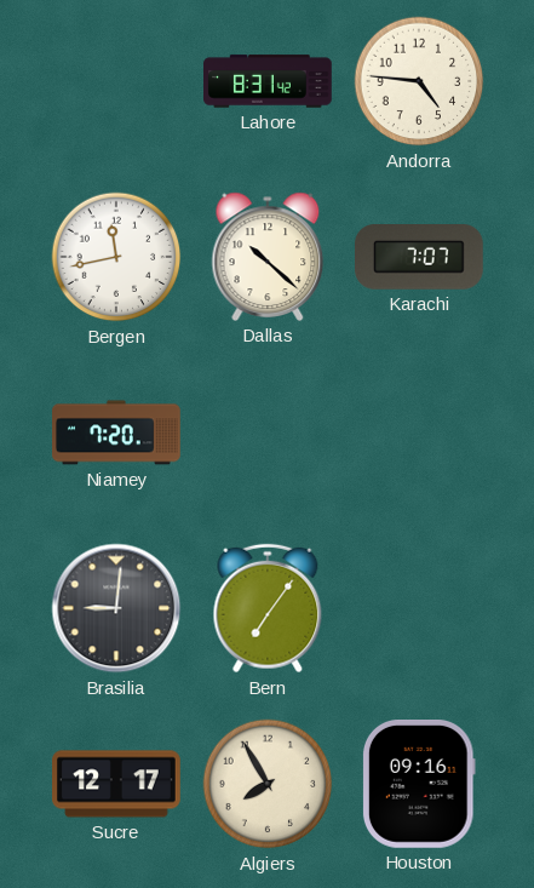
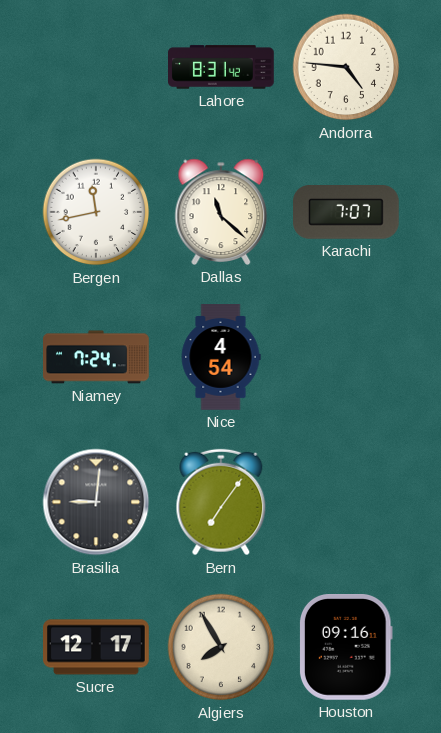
Dallas: 10:22 -> 11:22 (221, 212)
Niamey: 7:20 -> 7:24 (96, 357)
Nice: none -> 4:54 (221, 357)
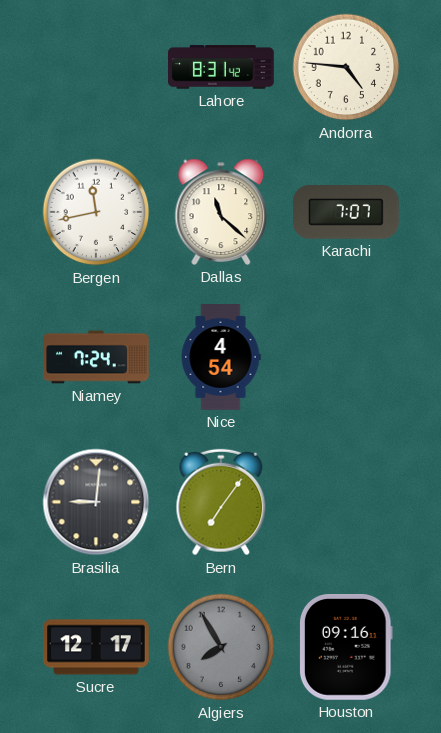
Algiers dial: cream -> grey (221, 647)
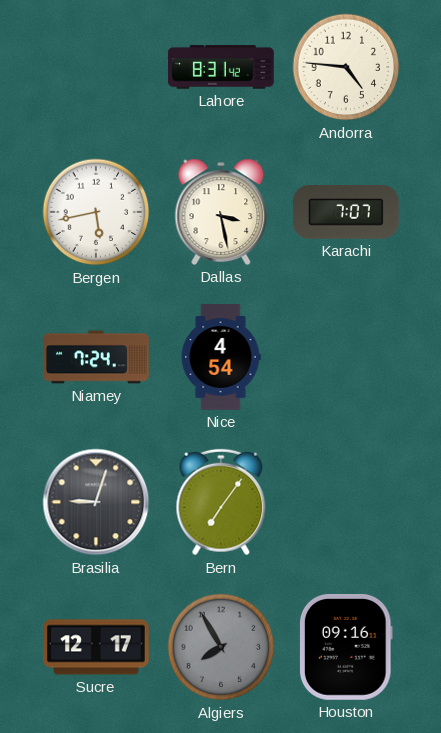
Bergen: 11:43 -> 5:43 (96, 212)
Dallas: 11:22 -> 3:28 (221, 212)
Brasilia: 9:01 -> 9:03 (96, 502)
